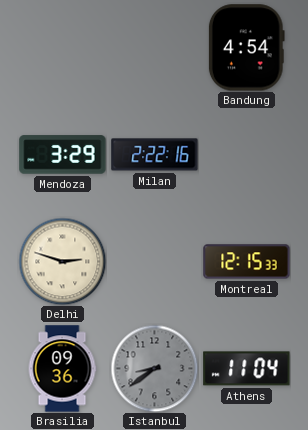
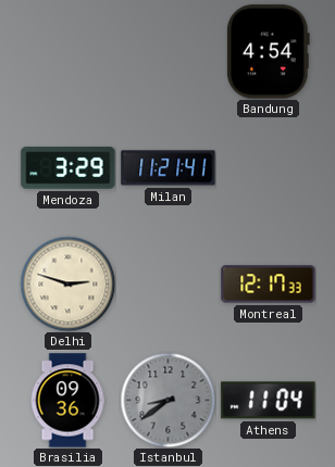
Milan: 2:22 -> 11:21 (169, 168)
Montreal: 12:15 -> 12:17 (269, 285)
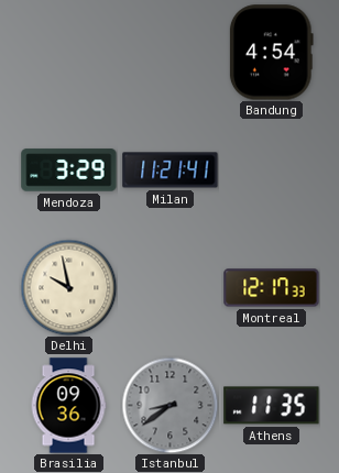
Delhi: 2:48 -> 9:58 (68, 287)
Athens: 11:04 -> 11:35 (272, 406)
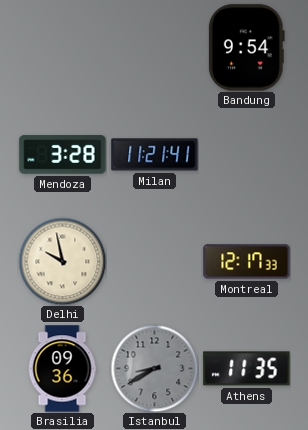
Bandung: 4:54 -> 9:54 (246, 48)
Mendoza: 3:29 -> 3:28 (63, 155)
Istanbul: 8:39 -> 8:40 (154, 368)
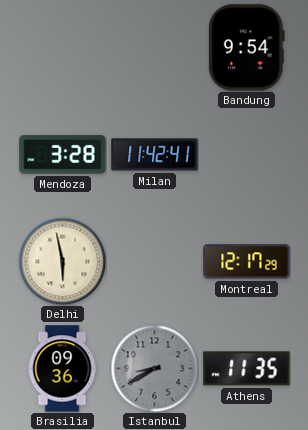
Milan: 11:21 -> 11:42 (155, 155)
Delhi: 9:58 -> 5:58 (62, 261)
Montreal: 12:17:33 -> 12:17:29 (247, 262)
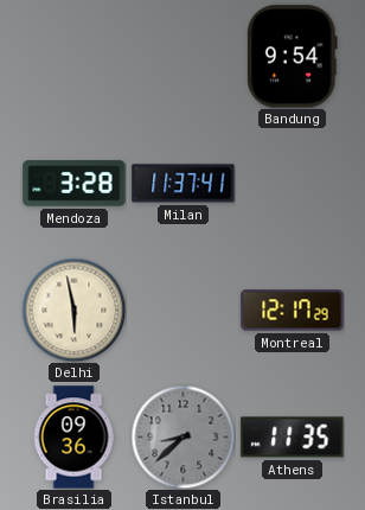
Milan: 11:42 -> 11:37 (184, 184)
Istanbul: 8:40 -> 8:38 (182, 436)
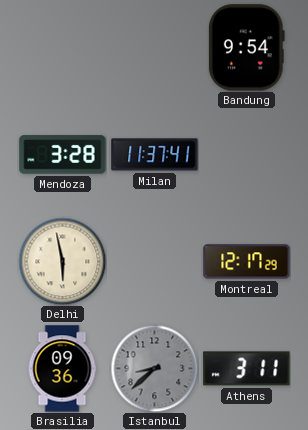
Athens: 11:35 -> 3:11 (247, 369)
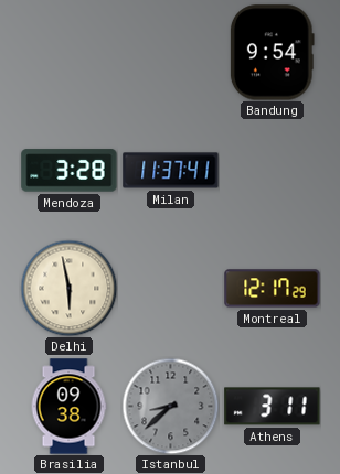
Brasilia: 09:36 -> 09:38 (68, 407)
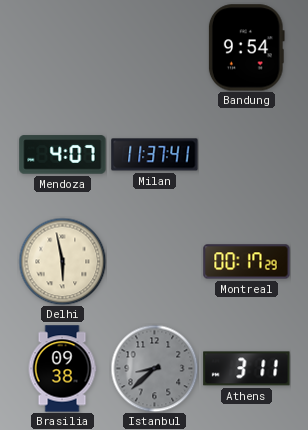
Mendoza: 3:28 -> 4:07 (63, 155)
Montreal: 12:17 -> 00:17 (247, 262)
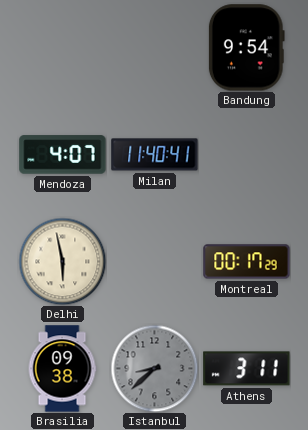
Milan: 11:37 -> 11:40 (155, 155)
